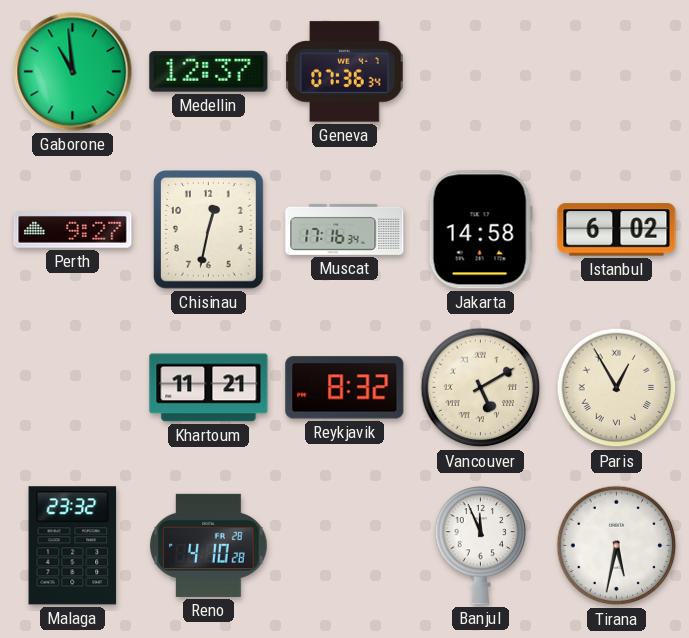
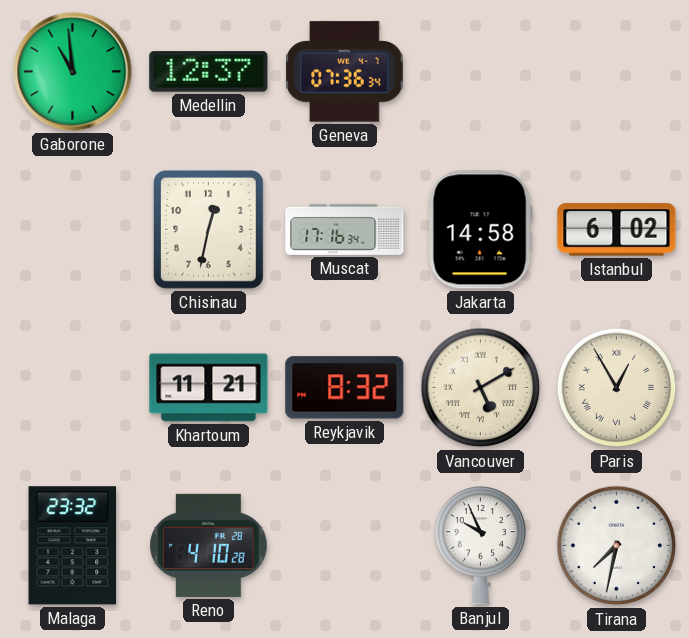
Perth: 9:27 -> none (73, 230)
Banjul: 11:56 -> 9:56 (481, 546)
Tirana: 5:32 -> 7:32 (617, 546)
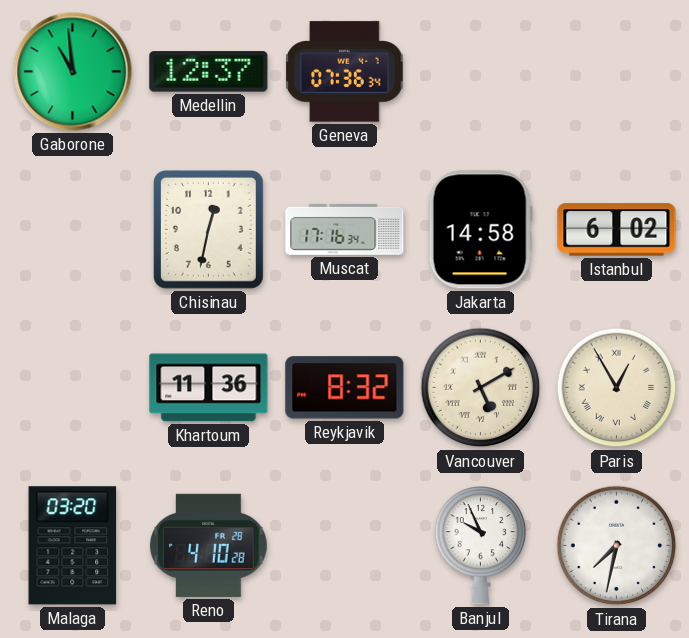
Khartoum: 11:21 -> 11:36 (209, 388)
Malaga: 23:32 -> 03:20 (73, 546)
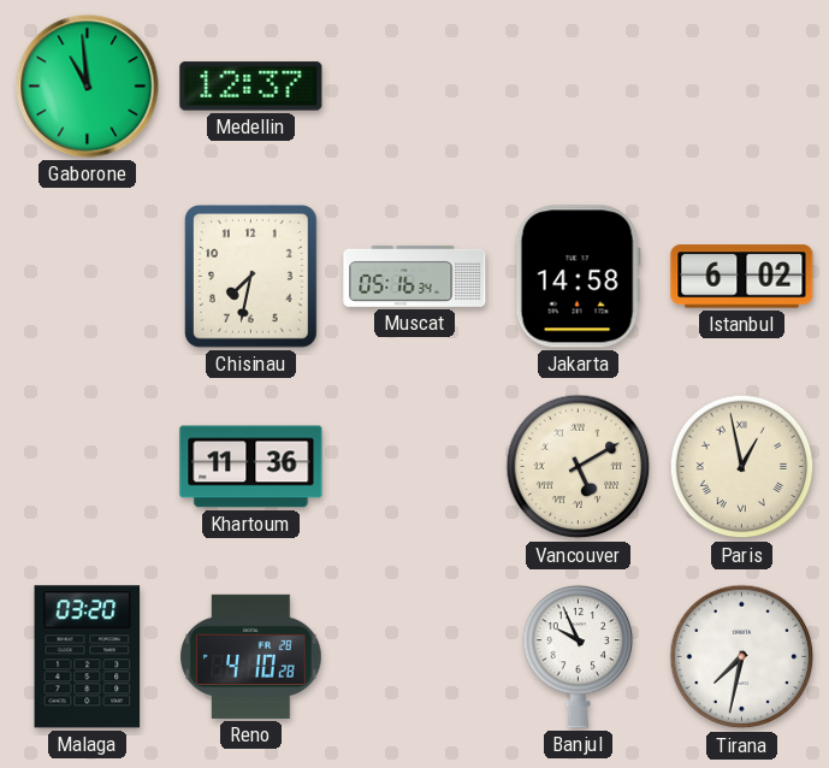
Geneva: 07:36 -> none (345, 72)
Chisinau: 12:32 -> 7:32 (250, 277)
Muscat: 17:16 -> 05:16 (415, 276)
Reykjavik: 8:32 -> none (345, 388)
Paris: 12:55 -> 12:58 (742, 467)
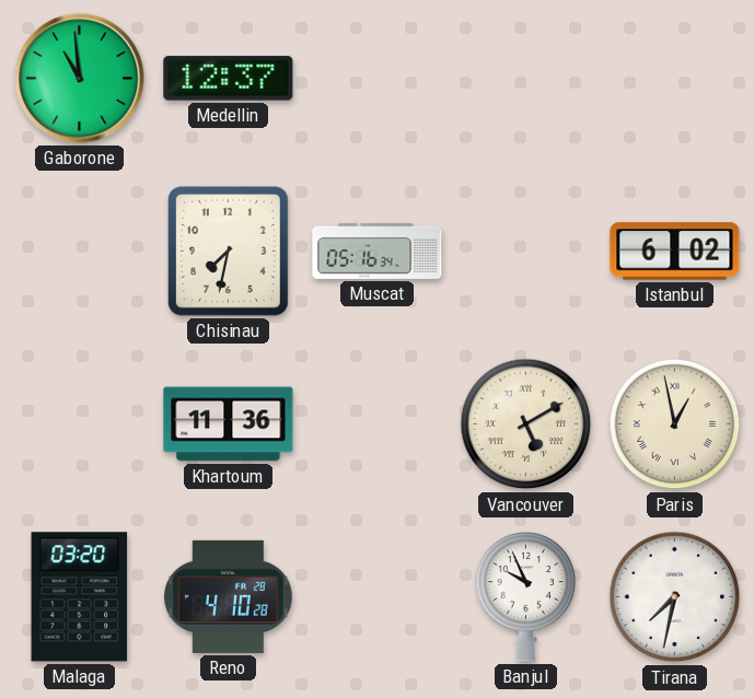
Jakarta: 14:58 -> none (578, 277)
